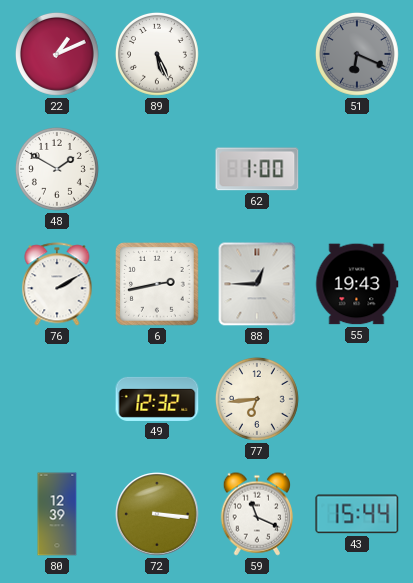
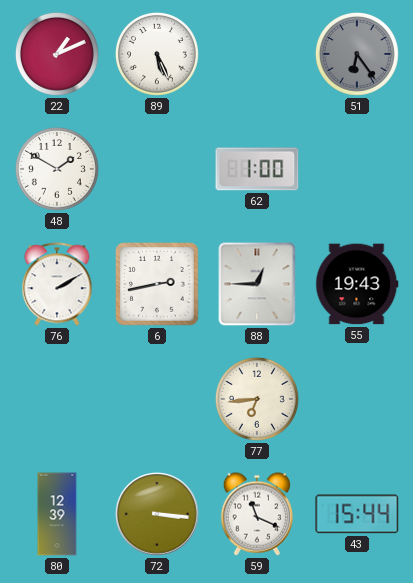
51: 6:19 -> 6:24 (357, 54)
49: 12:32 -> none (157, 399)
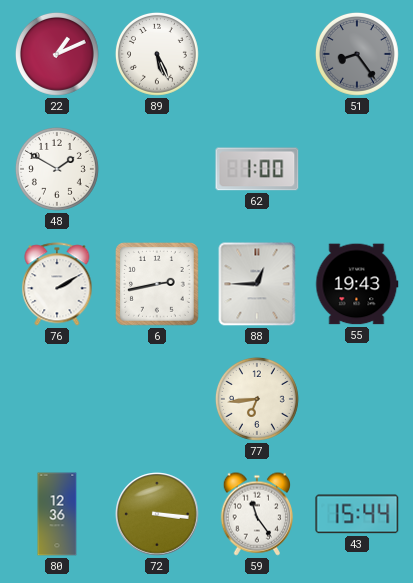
51: 6:24 -> 8:24 (357, 54)
80: 12:39 -> 12:36 (57, 514)
59: 11:19 -> 11:24 (256, 514)
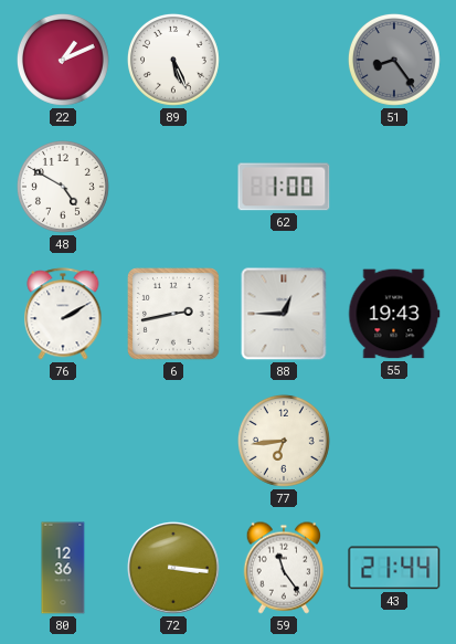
48: 1:50 -> 4:50 (63, 187)
43: 15:44 -> 21:44 (394, 568)
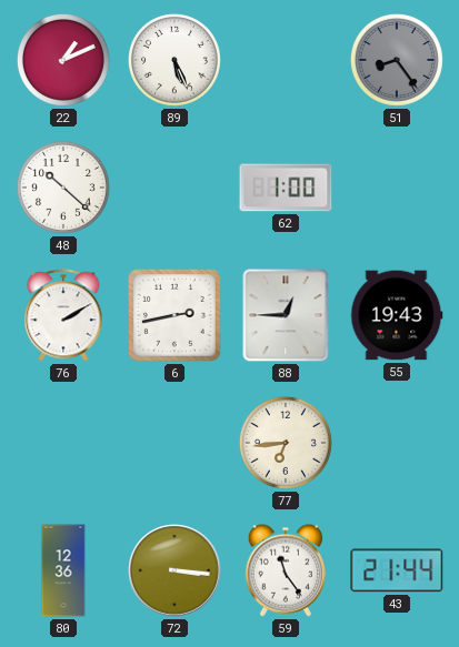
48: 4:50 -> 10:22 (63, 188)
